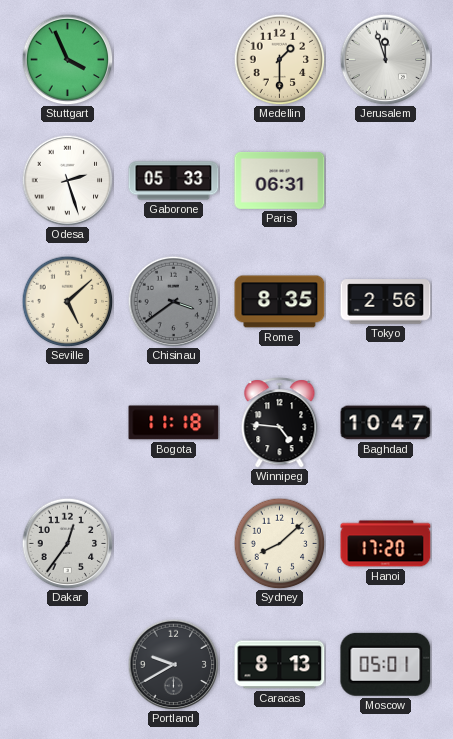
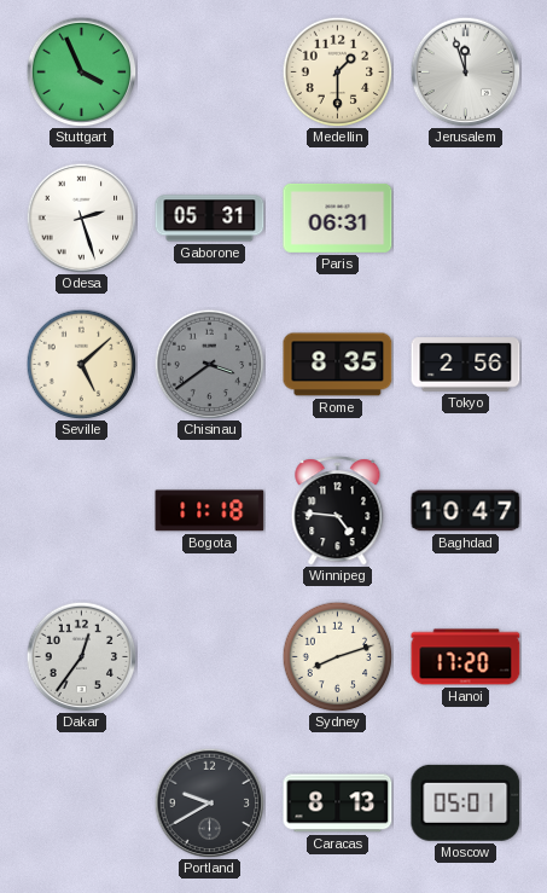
Gaborone: 05:33 -> 05:31 (210, 219)
Sydney: 8:08 -> 8:12 (337, 656)
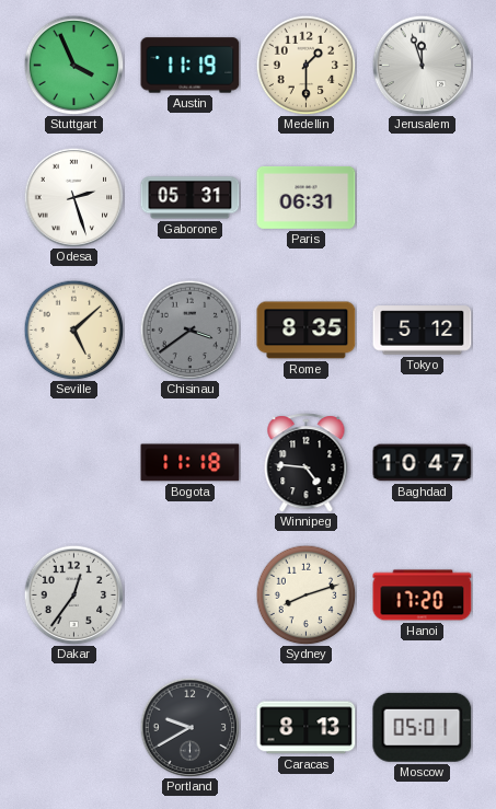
Austin: none -> 11:19 (191, 66)
Tokyo: 2:56 -> 5:12 (423, 331)
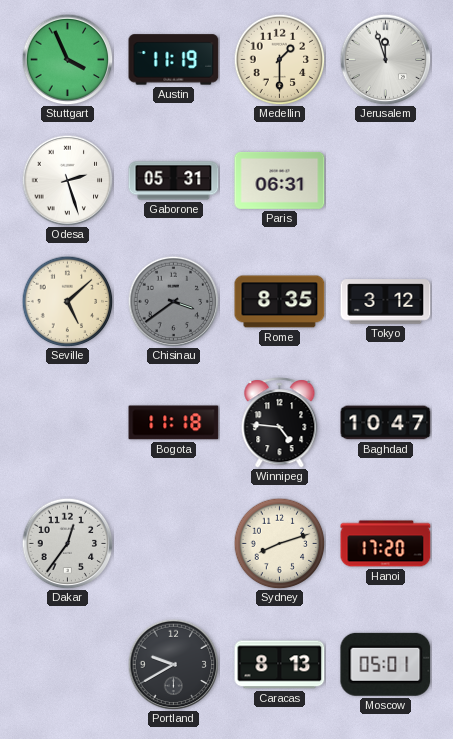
Tokyo: 5:12 -> 3:12 (386, 302)
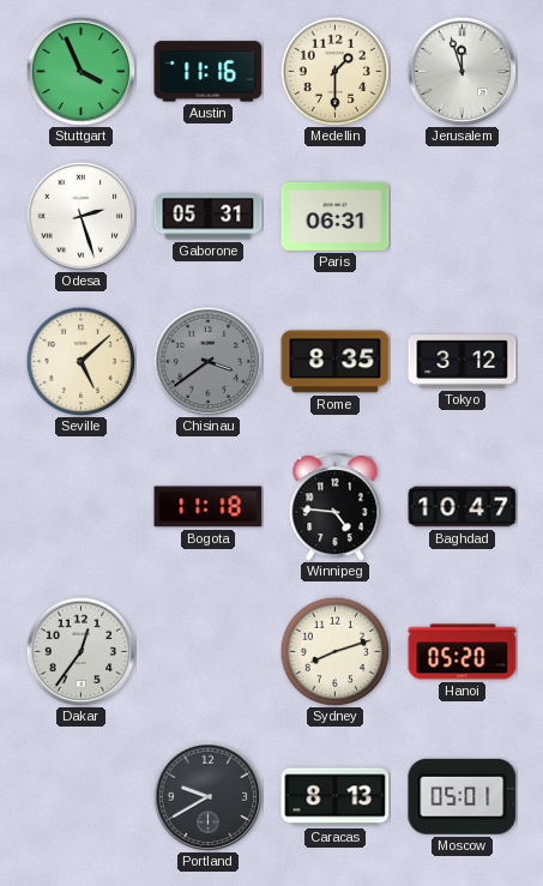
Austin: 11:19 -> 11:16 (209, 72)
Hanoi: 17:20 -> 05:20 (463, 652)
